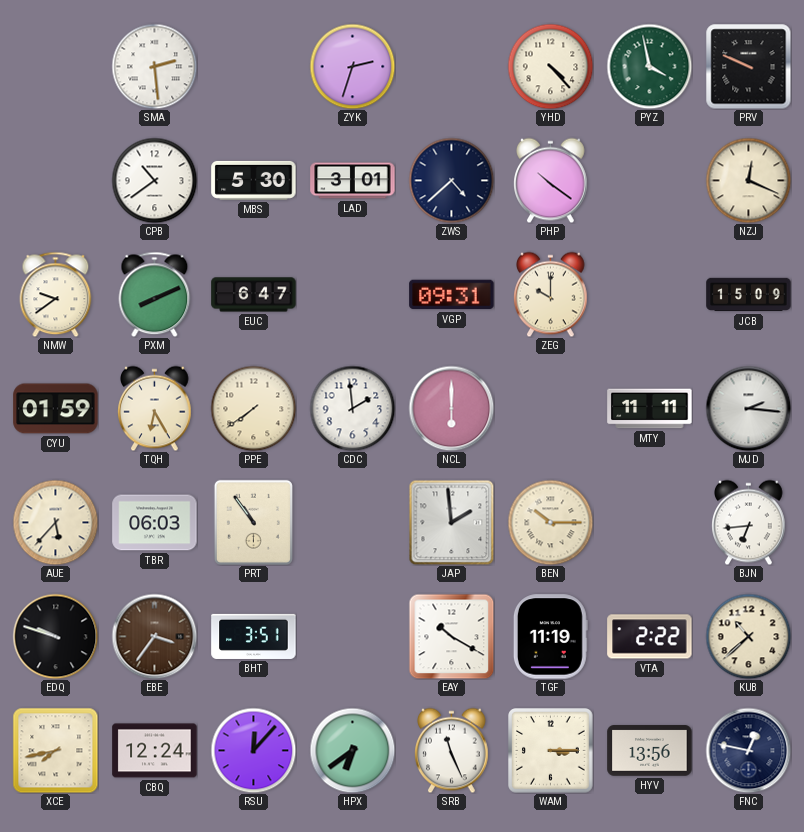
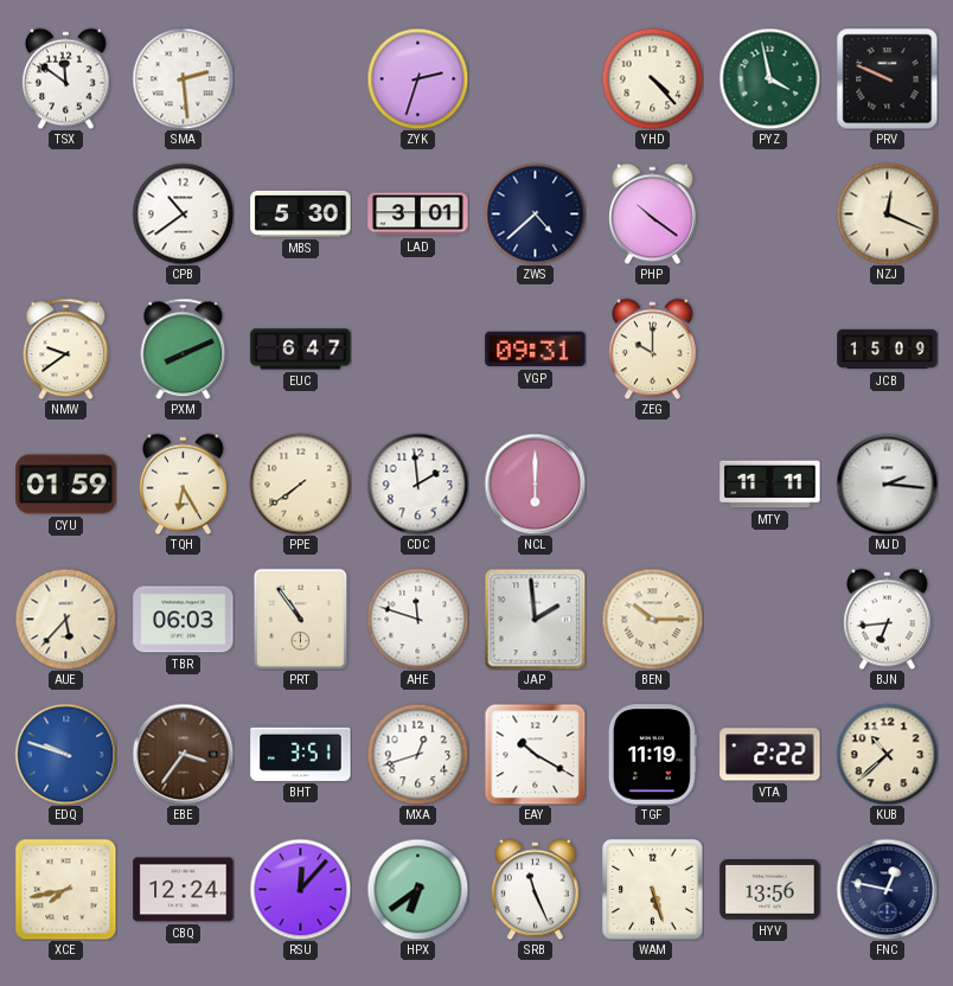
TSX: none -> 11:51 (66, 78)
AHE: none -> 11:48 (417, 619)
EDQ dial: black -> blue (65, 754)
MXA: none -> 12:42 (417, 754)
WAM: 3:15 -> 5:27 (653, 890)
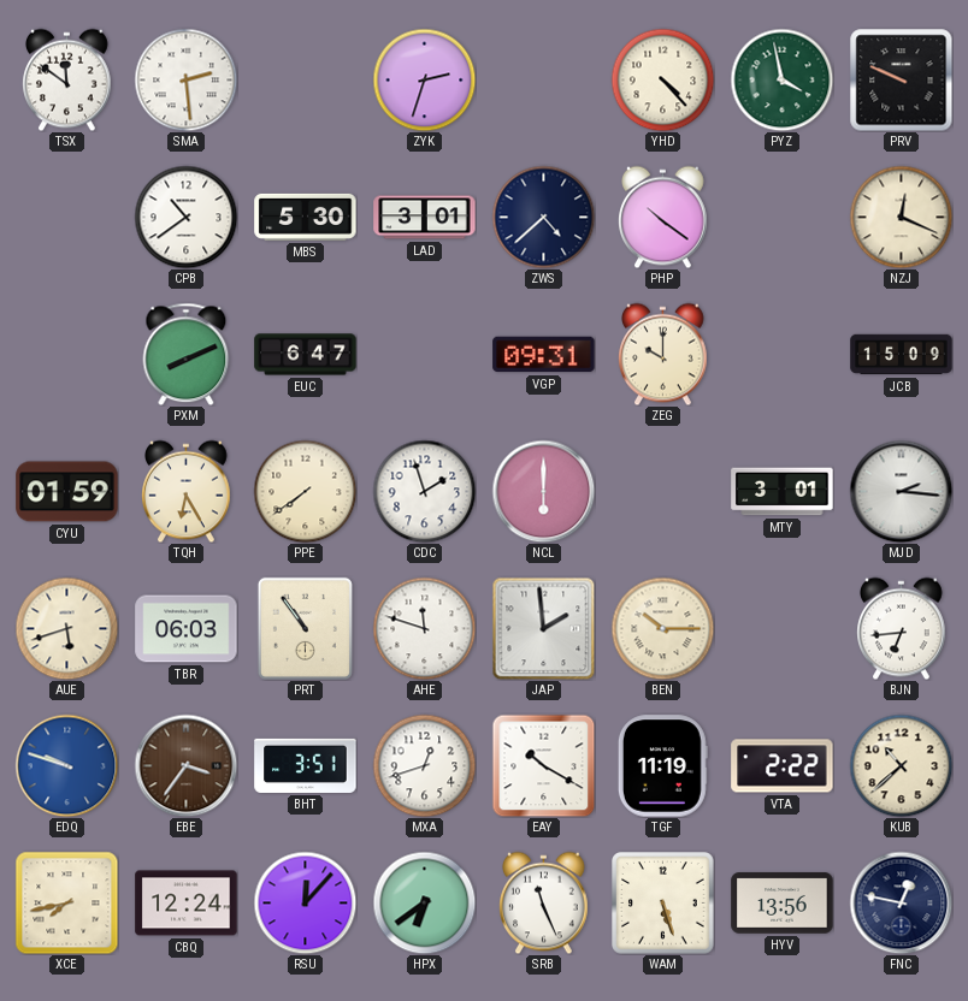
NMW: 9:39 -> none (66, 348)
CDC: 1:59 -> 1:57 (424, 491)
MTY: 11:11 -> 3:01 (783, 492)
AUE: 5:37 -> 5:42 (66, 628)
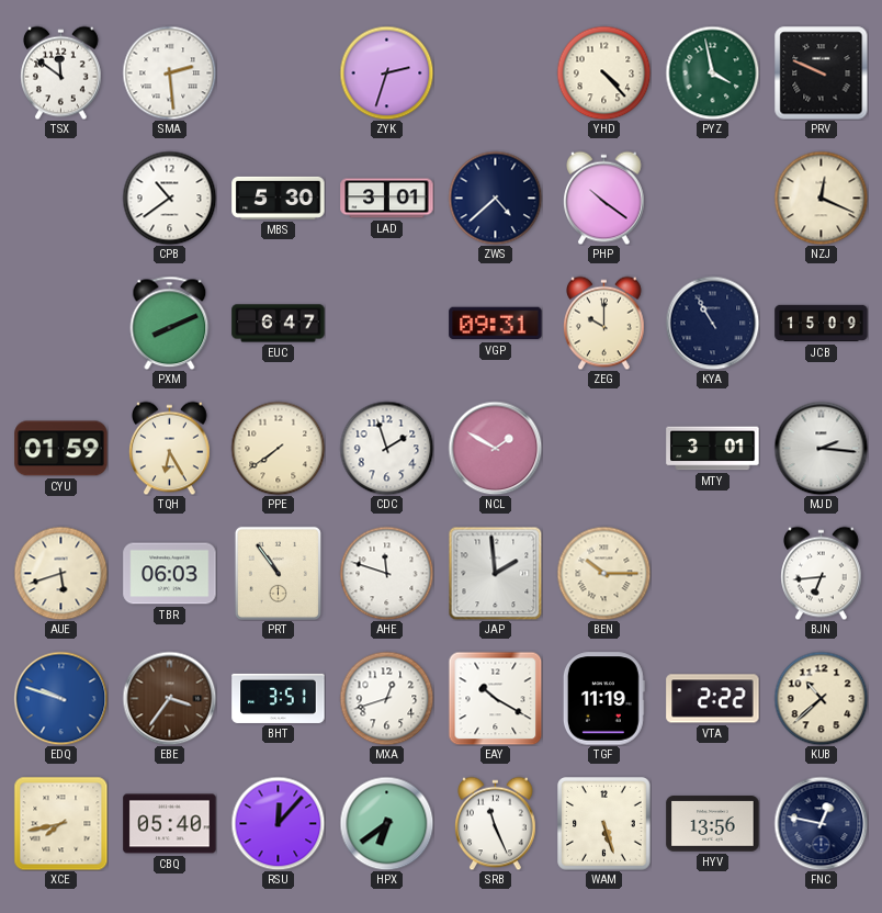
KYA: none -> 10:55 (712, 323)
NCL: 6:00 -> 1:50 (495, 448)
CBQ: 12:24 -> 05:40 (170, 824)
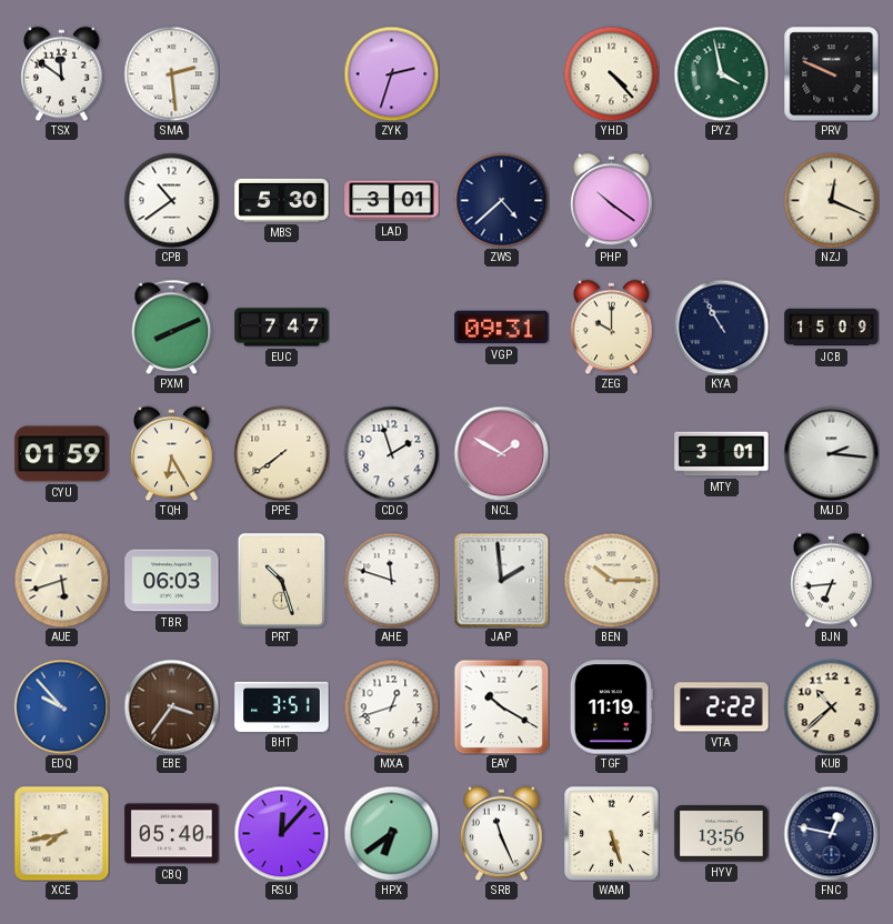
EUC: 6:47 -> 7:47 (282, 328)
PRT: 10:54 -> 10:27 (281, 580)
EDQ: 9:48 -> 9:53 (61, 706)
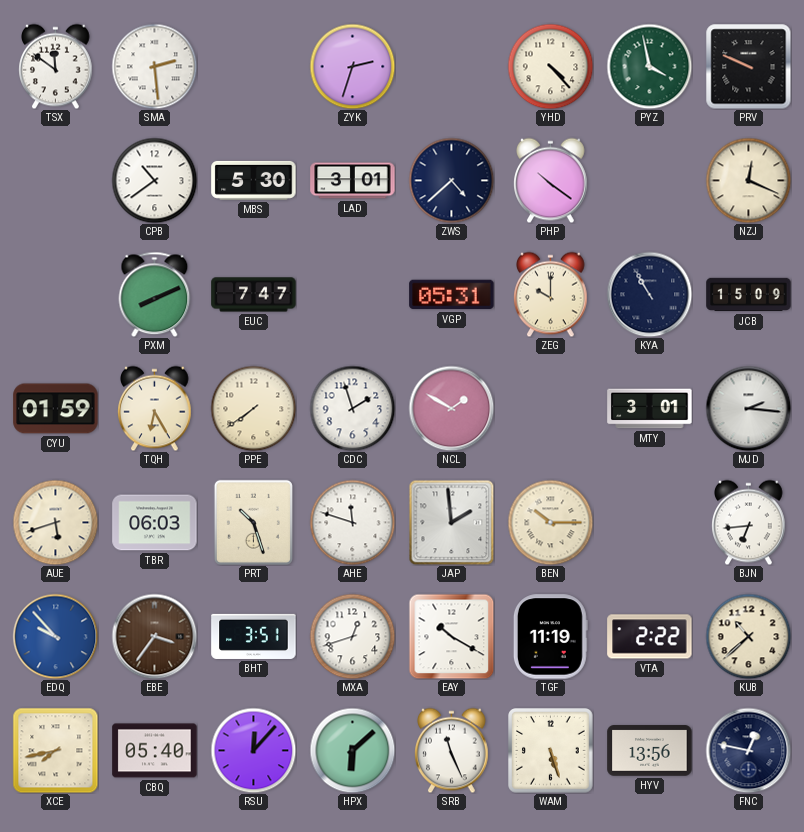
VGP: 09:31 -> 05:31 (452, 295)
HPX: 6:39 -> 6:08 (352, 750)
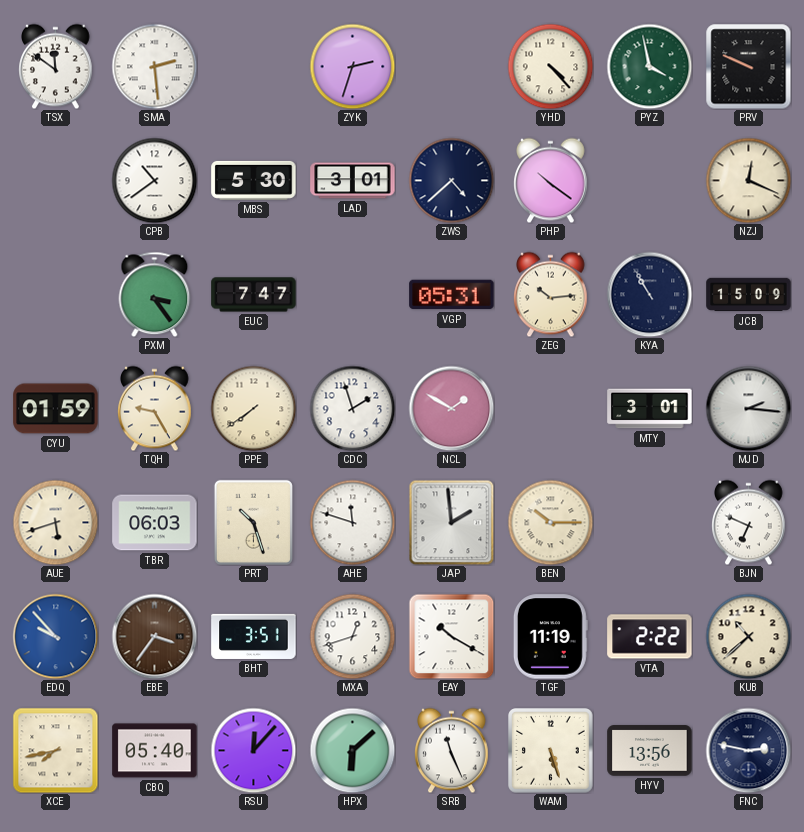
PXM: 8:11 -> 3:24 (155, 294)
ZEG: 10:00 -> 10:14 (551, 294)
TQH: 6:25 -> 9:25 (155, 408)
BJN: 6:44 -> 6:49 (749, 522)
FNC: 12:47 -> 2:47 (748, 750)
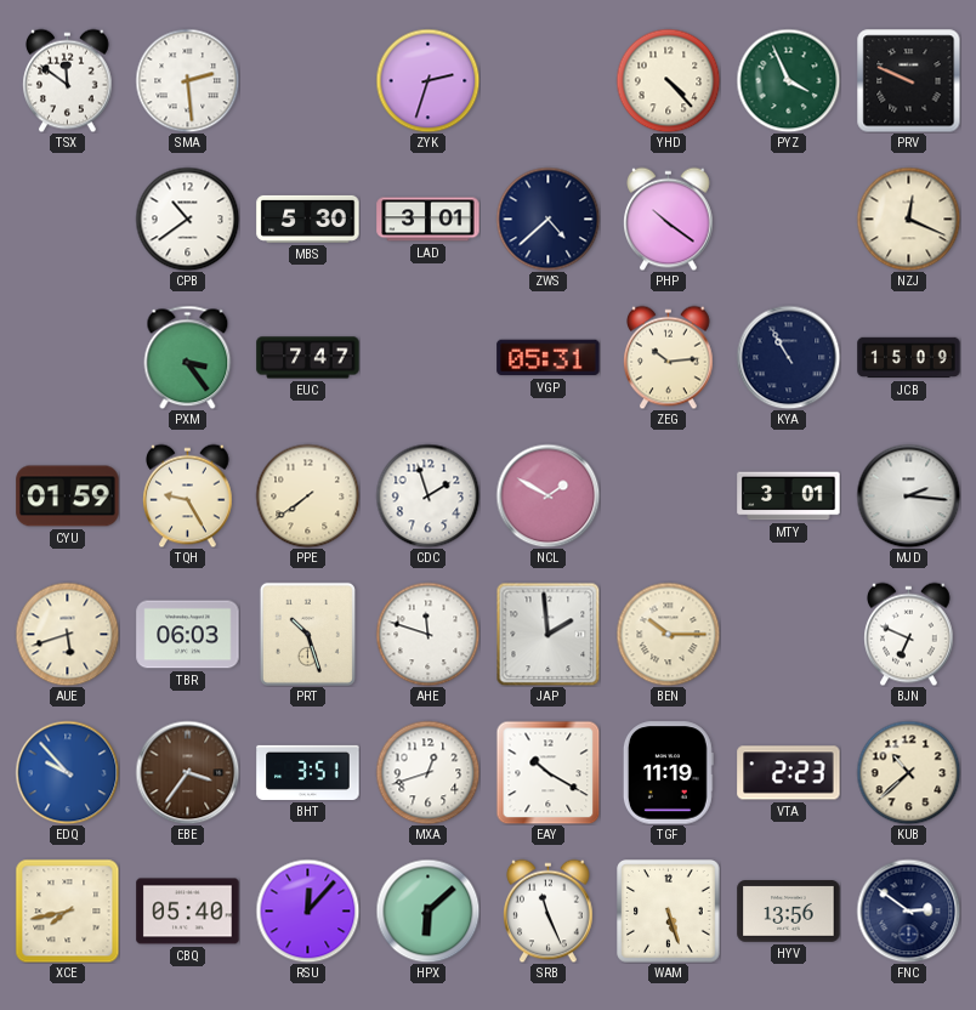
PYZ: 3:58 -> 3:56 (788, 80)
VTA: 2:22 -> 2:23 (789, 773)
FNC: 2:47 -> 2:51 (908, 910)
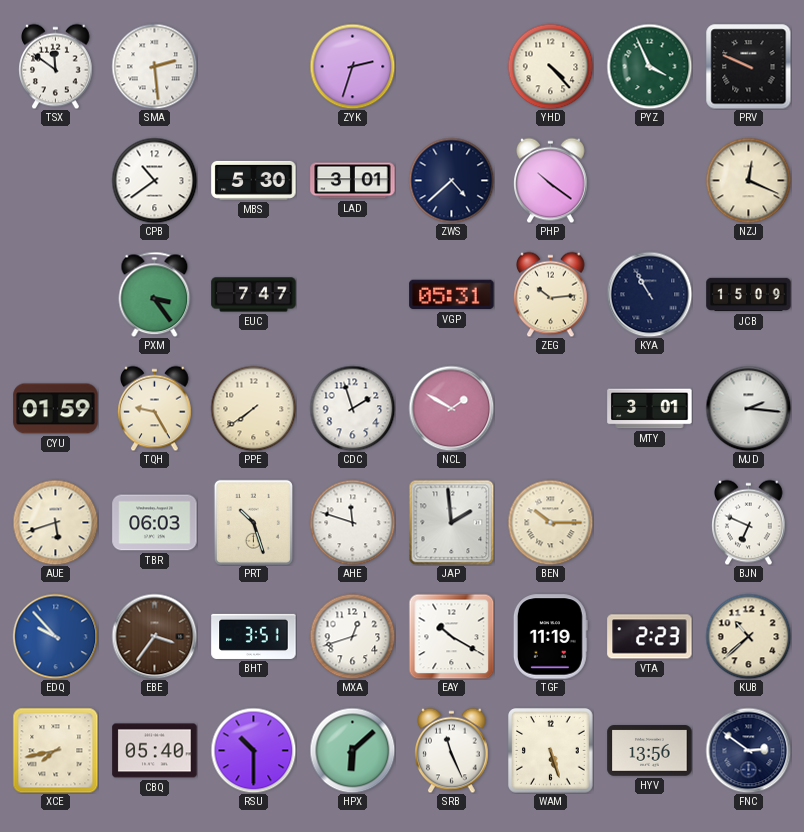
RSU: 12:07 -> 10:30 (253, 750)
